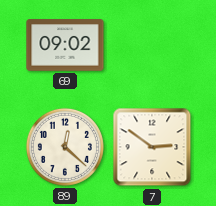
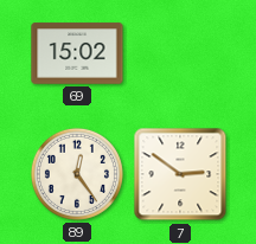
69: 09:02 -> 15:02 (77, 53)
89: 12:22 -> 12:24 (77, 174)
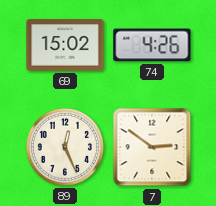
74: none -> 4:26 (152, 45)
89: 12:24 -> 12:26 (65, 147)
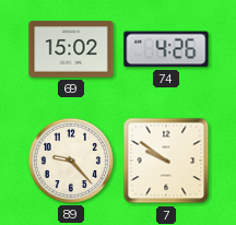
89: 12:26 -> 9:23 (71, 161)
7: 2:51 -> 9:51 (166, 161)
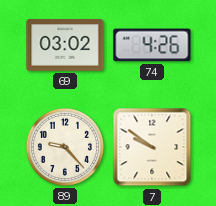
69: 15:02 -> 03:02 (65, 45)
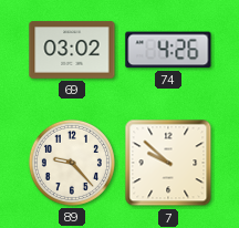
7: 9:51 -> 9:52 (168, 163)
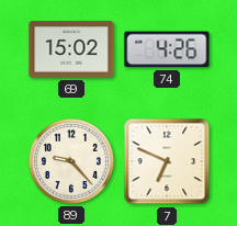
69: 03:02 -> 15:02 (71, 49)
7: 9:52 -> 6:49 (167, 161)
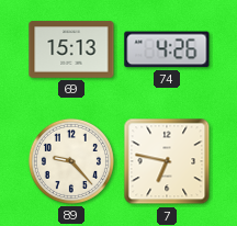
69: 15:02 -> 15:13 (71, 49)
7: 6:49 -> 6:47 (167, 161)
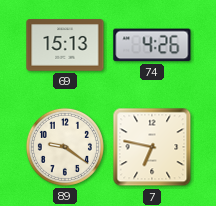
89: 9:23 -> 9:21 (65, 147)
